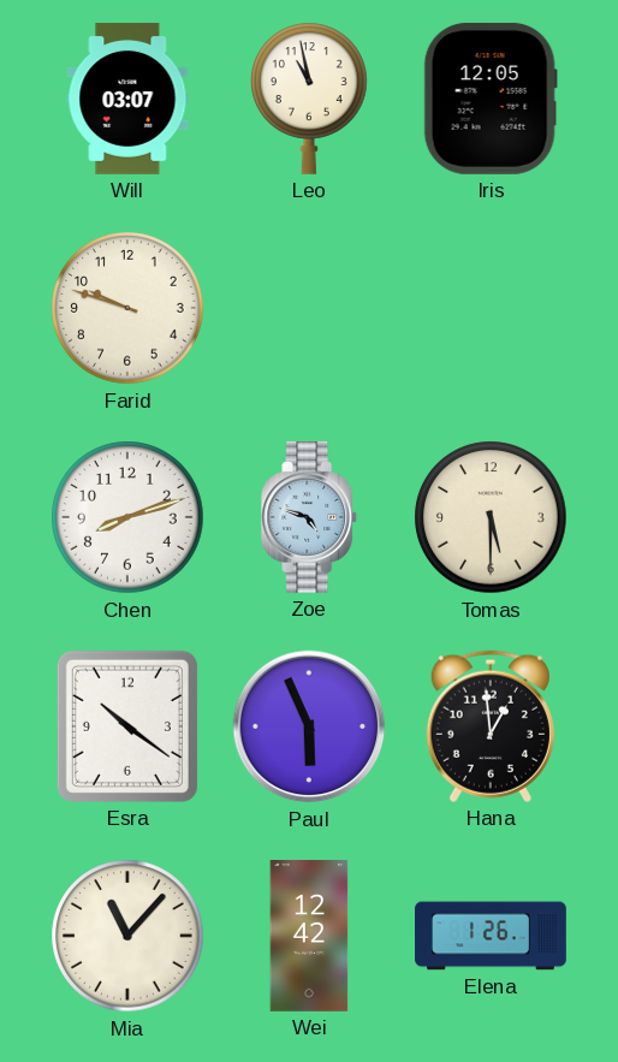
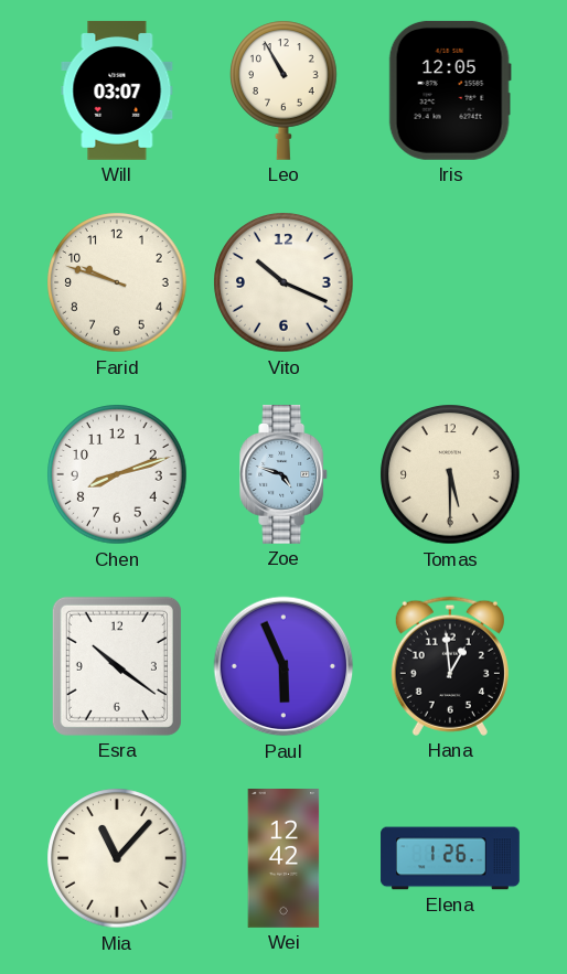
Leo: 10:58 -> 10:55 (285, 90)
Vito: none -> 10:19 (283, 282)
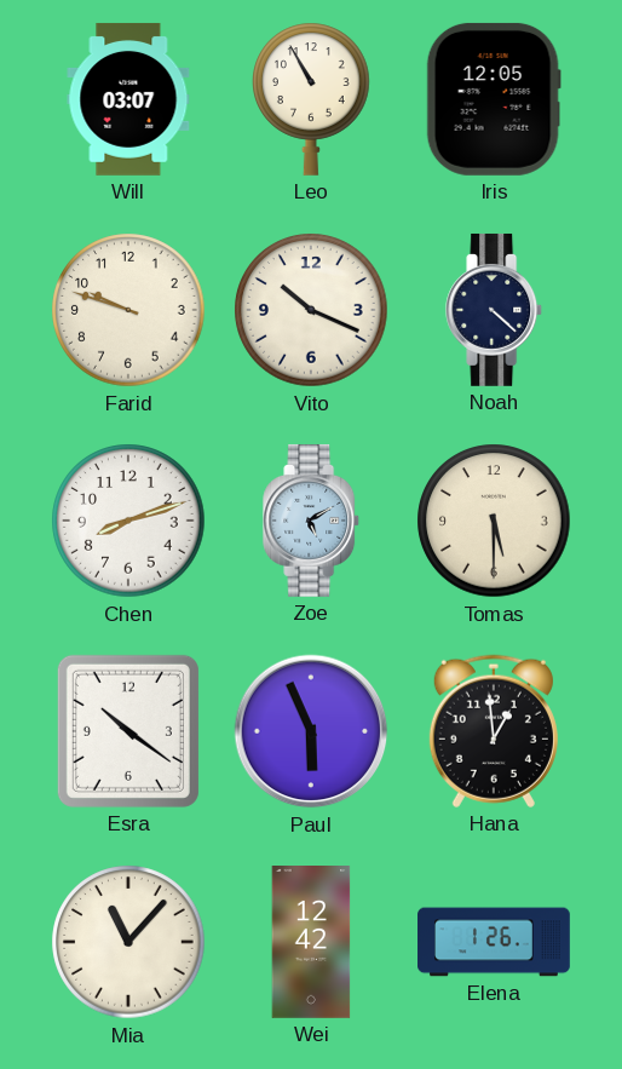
Noah: none -> 4:22 (495, 310)
Zoe: 4:48 -> 5:10 (312, 521)
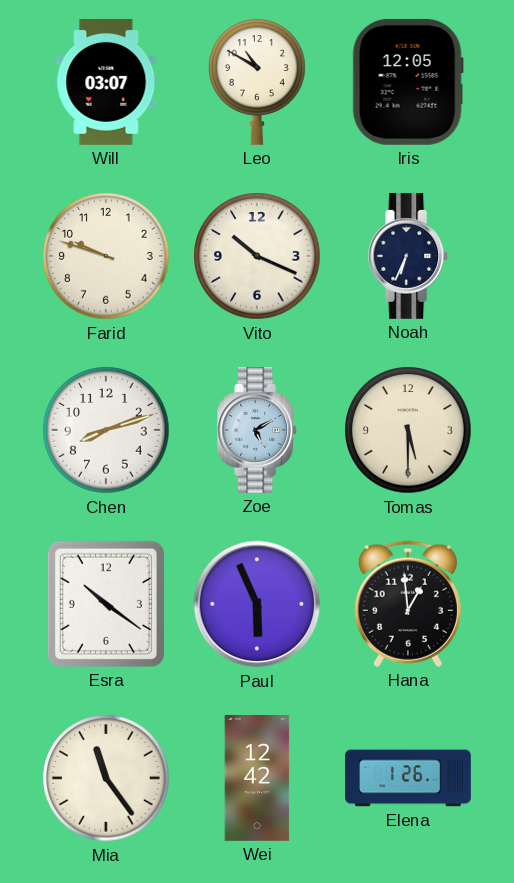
Leo: 10:55 -> 10:50 (258, 82)
Noah: 4:22 -> 6:34 (409, 256)
Mia: 11:07 -> 11:24 (106, 778)
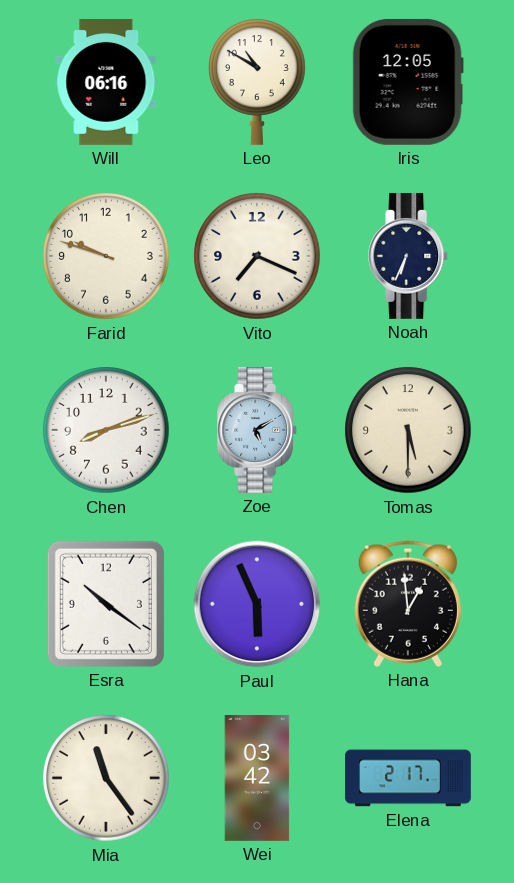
Will: 03:07 -> 06:16 (106, 82)
Vito: 10:19 -> 7:19 (257, 256)
Wei: 12:42 -> 03:42 (257, 779)
Elena: 1:26 -> 2:17 (408, 778)
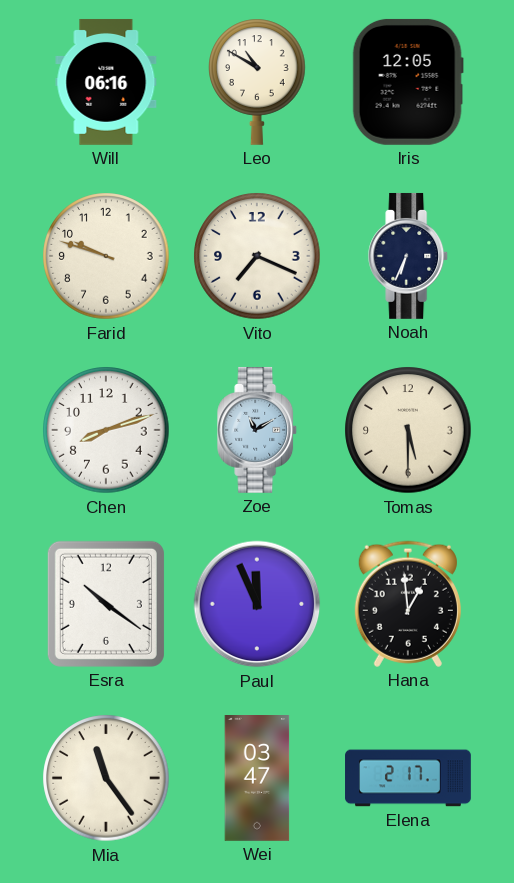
Zoe: 5:10 -> 11:10 (258, 430)
Paul: 5:56 -> 11:56 (257, 604)
Wei: 03:42 -> 03:47 (257, 779)
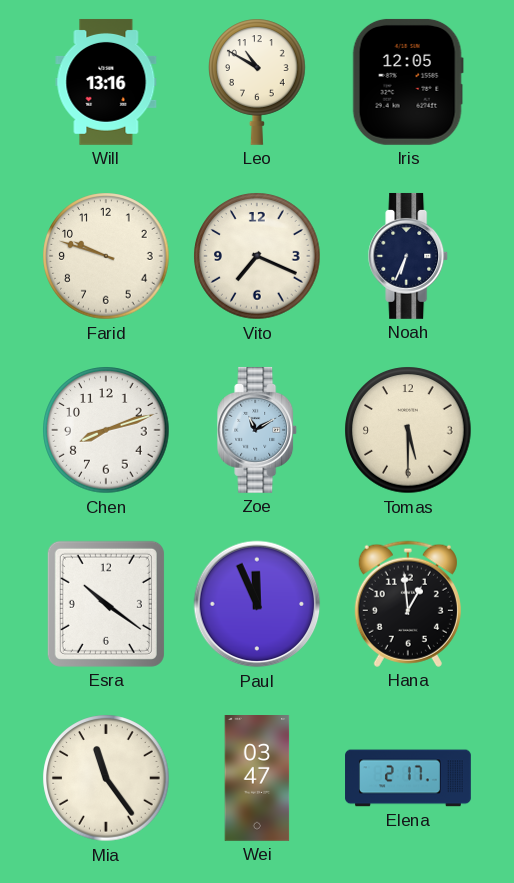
Will: 06:16 -> 13:16 (106, 82)
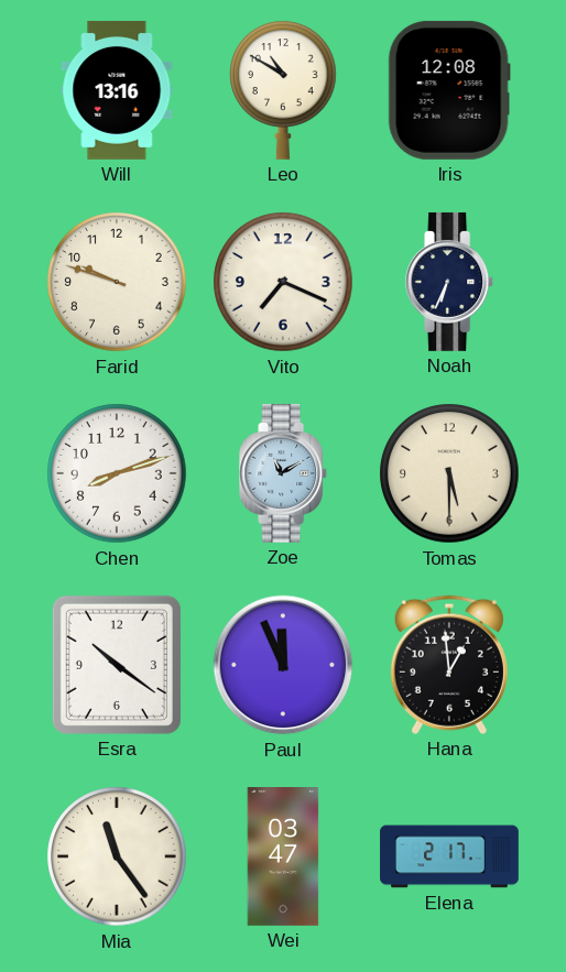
Iris: 12:05 -> 12:08 (449, 90)
